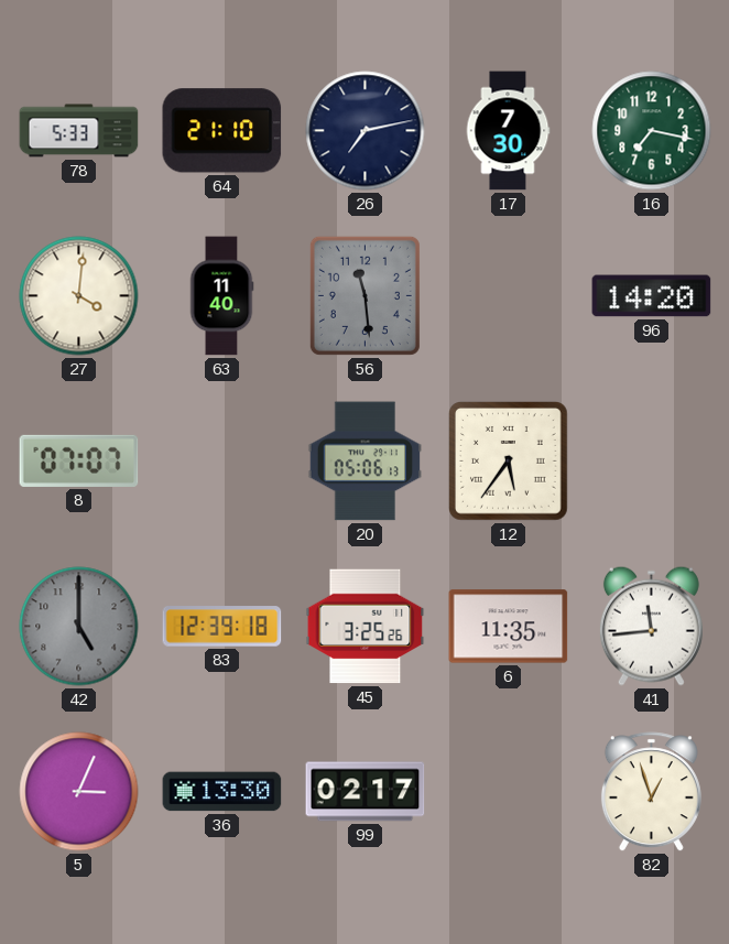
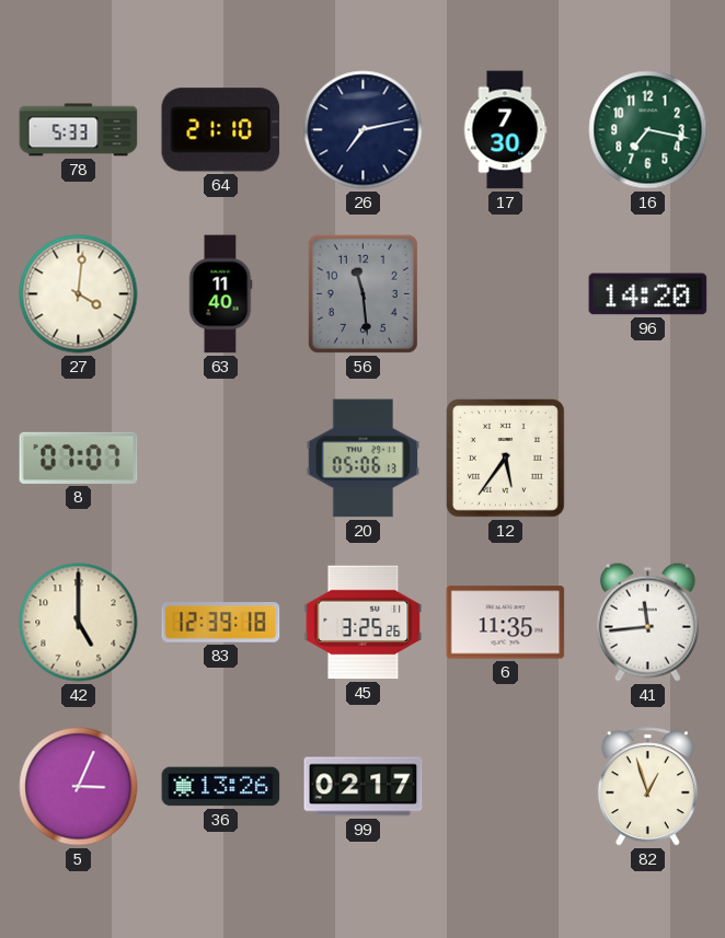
42 dial: grey -> cream (79, 623)
36: 13:30 -> 13:26 (221, 787)
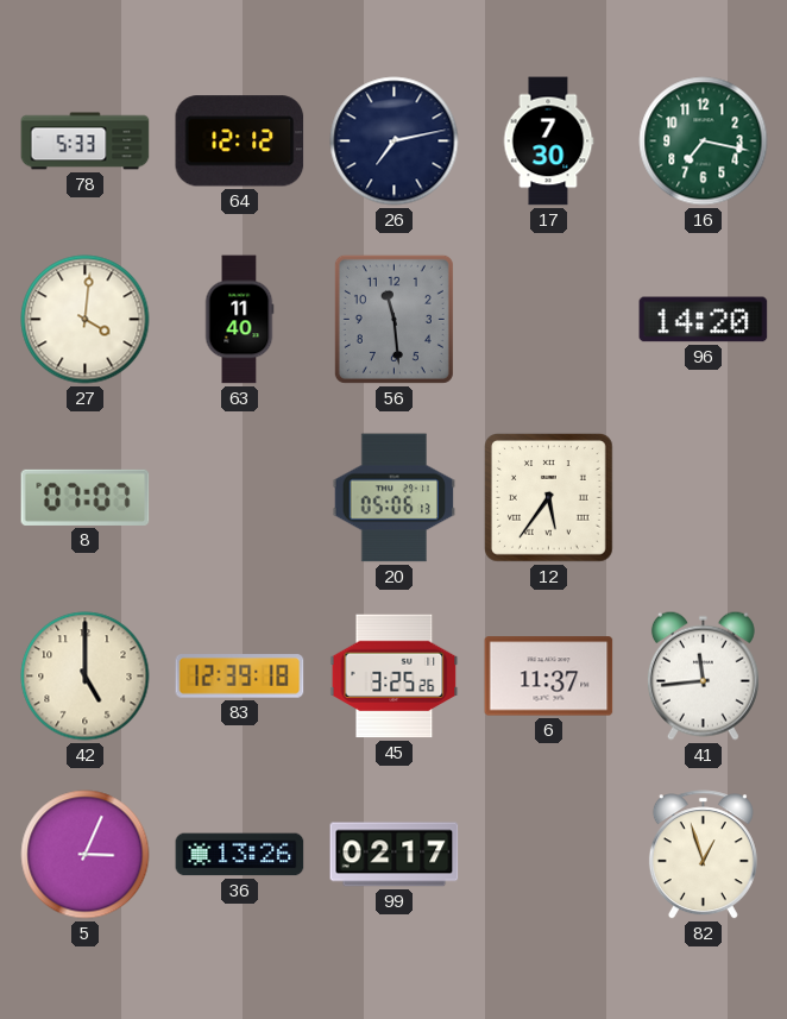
64: 21:10 -> 12:12 (240, 141)
6: 11:35 -> 11:37 (549, 677)
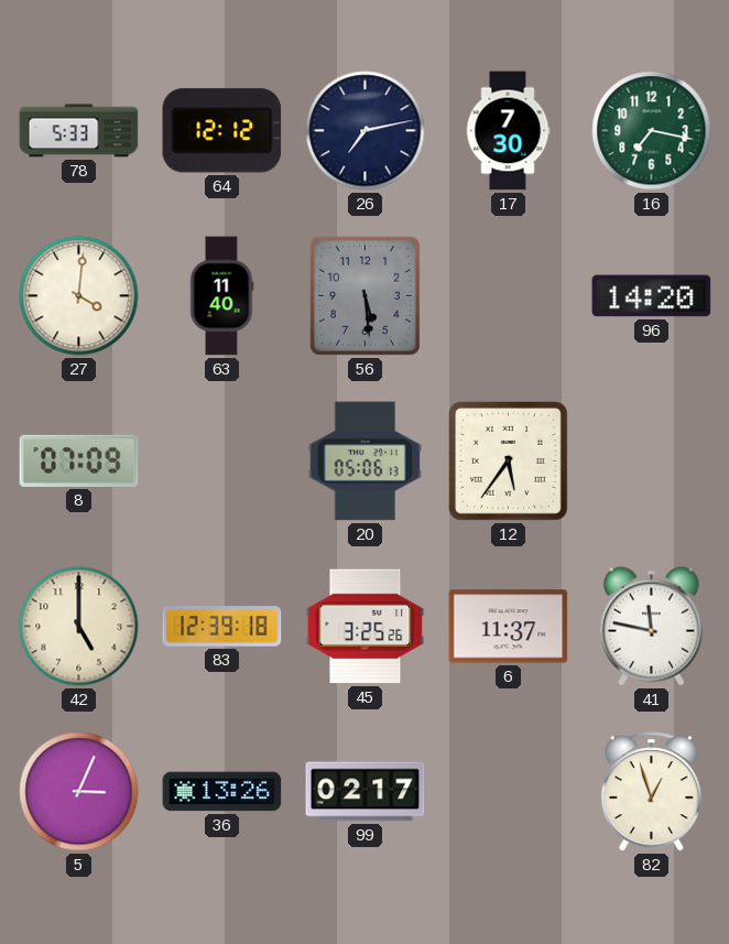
56: 11:29 -> 5:29 (364, 295)
8: 07:07 -> 07:09 (79, 460)
41: 11:44 -> 11:47 (651, 626)
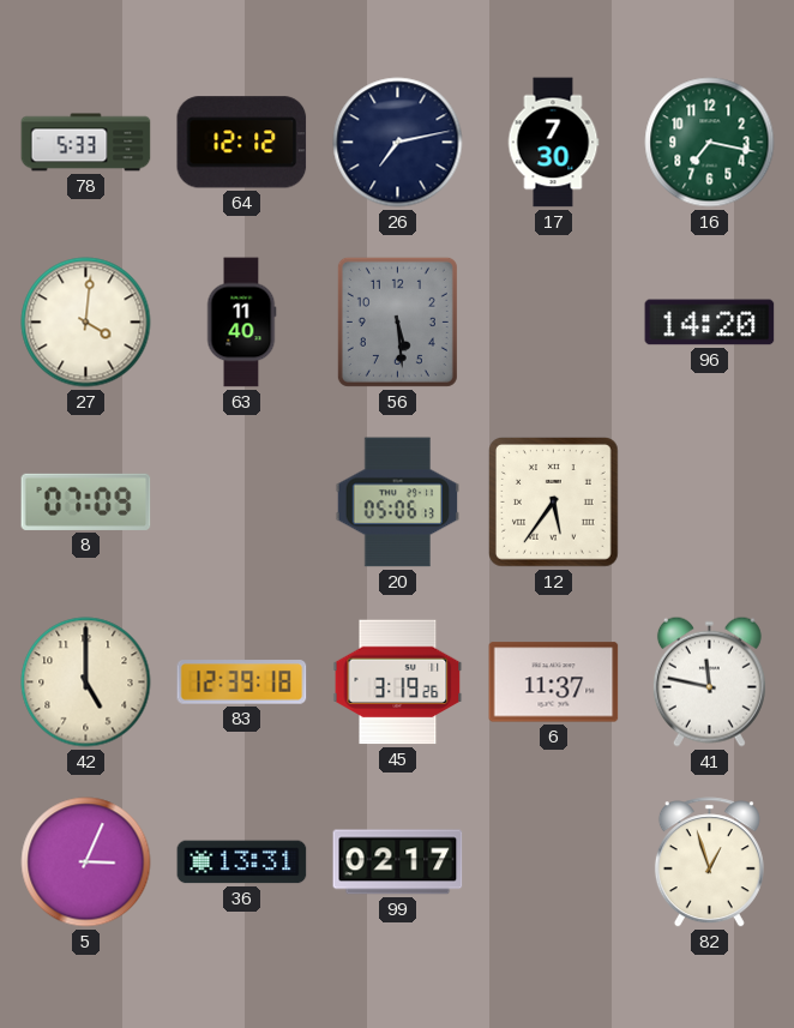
45: 3:25 -> 3:19 (398, 683)
36: 13:26 -> 13:31 (242, 862)
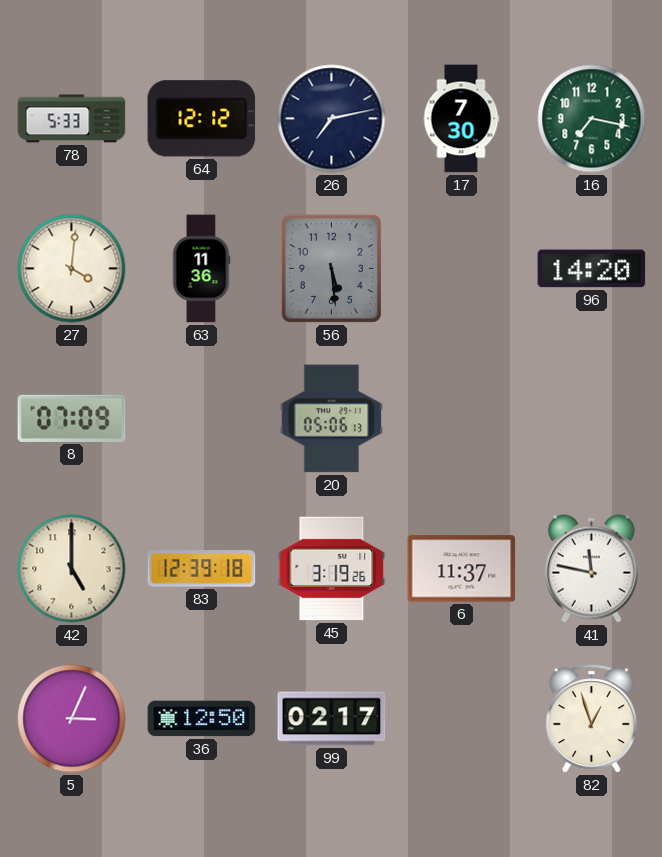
63: 11:40 -> 11:36 (201, 269)
12: 5:36 -> none (554, 503)
36: 13:31 -> 12:50 (202, 719)
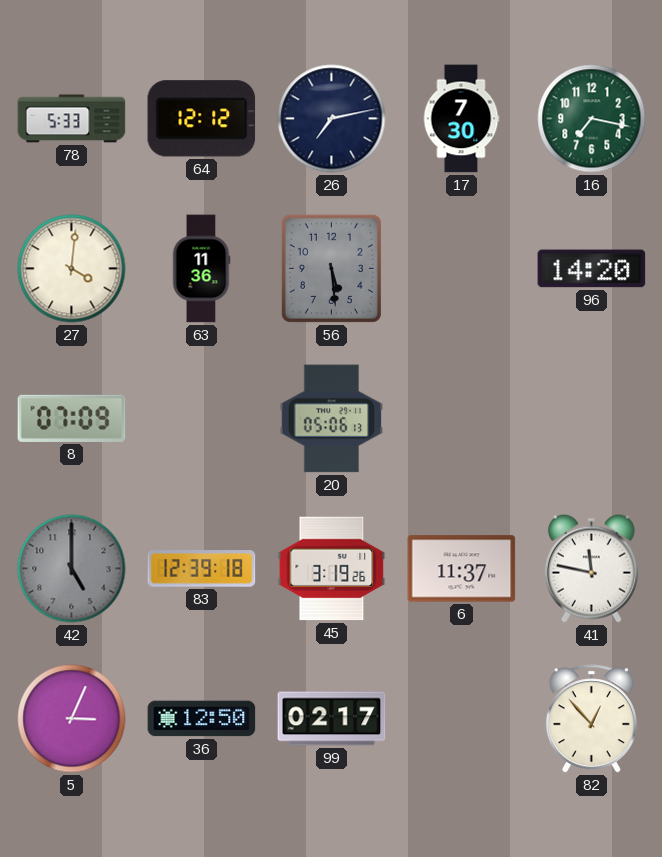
42 dial: cream -> grey (72, 569)
82: 12:57 -> 12:53 (591, 719)
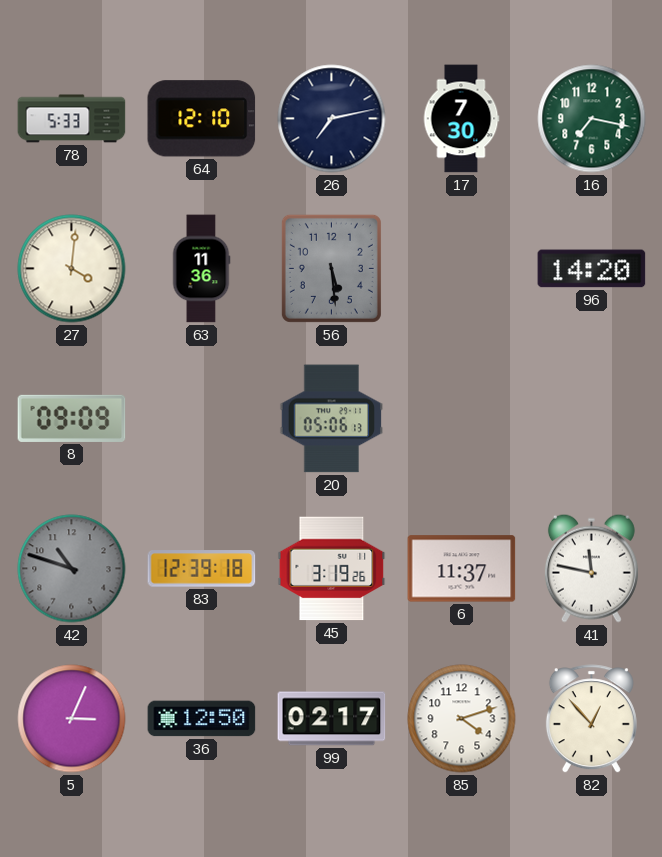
64: 12:12 -> 12:10 (202, 119)
8: 07:09 -> 09:09 (72, 418)
42: 5:00 -> 10:48 (72, 569)
85: none -> 4:12 (462, 719)
